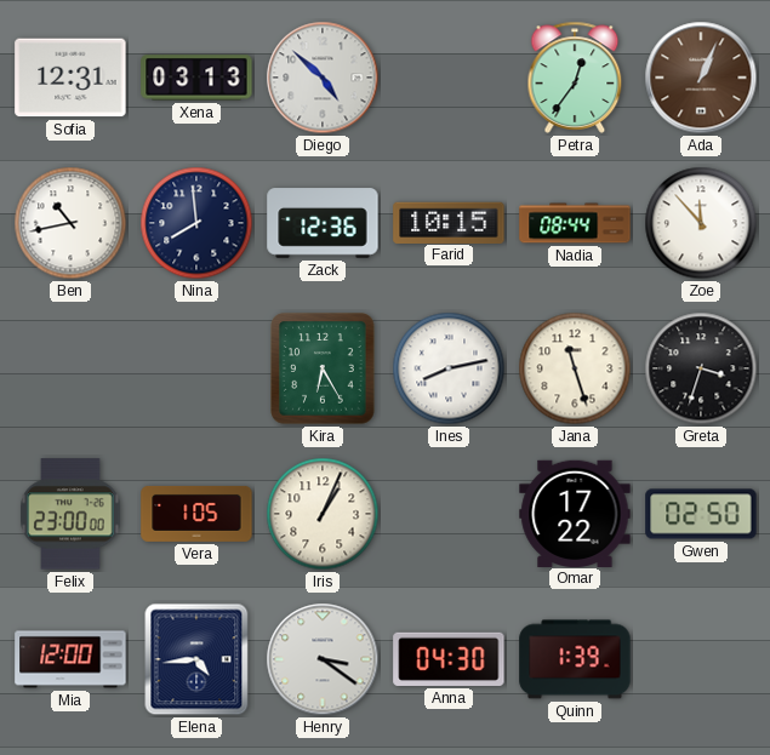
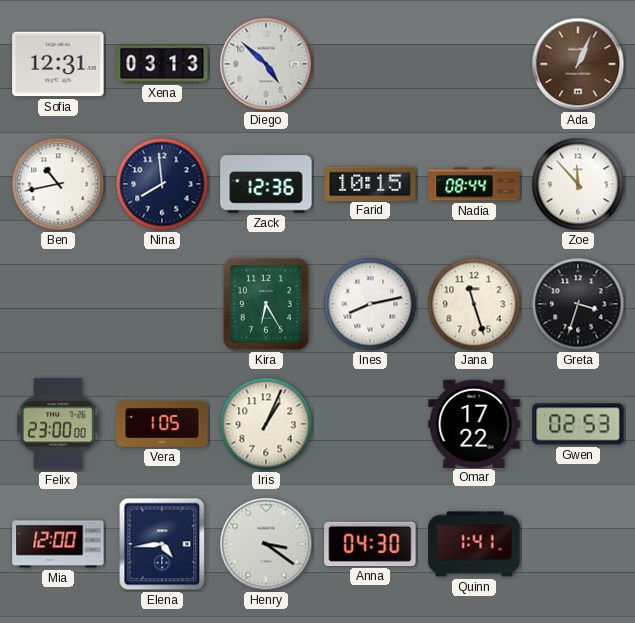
Petra: 12:36 -> none (575, 78)
Gwen: 02:50 -> 02:53 (578, 424)
Quinn: 1:39 -> 1:41 (474, 544)
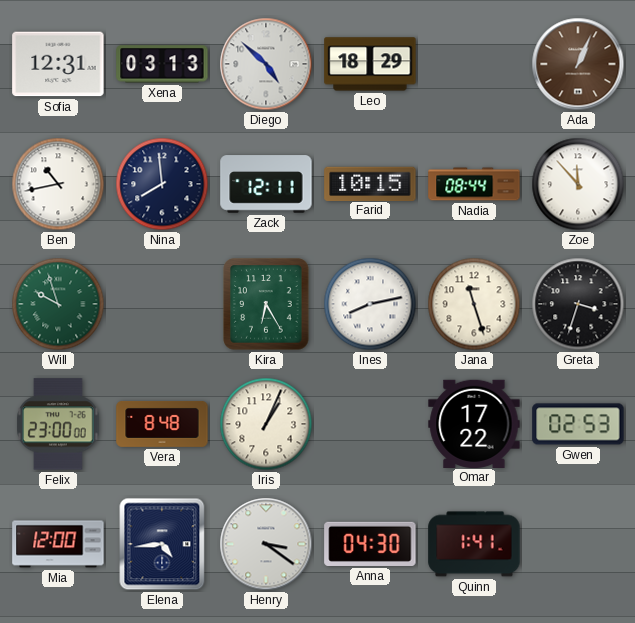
Leo: none -> 18:29 (370, 64)
Zack: 12:36 -> 12:11 (266, 184)
Will: none -> 9:57 (58, 304)
Vera: 1:05 -> 8:48 (162, 424)
